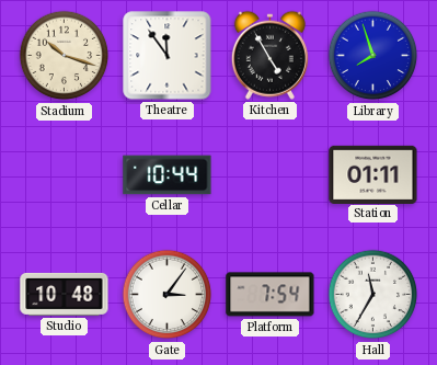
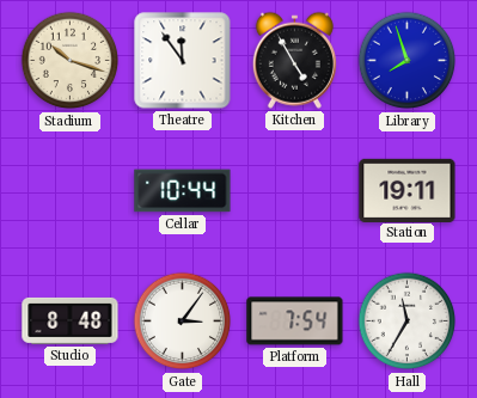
Station: 01:11 -> 19:11 (408, 190)
Studio: 10:48 -> 8:48 (71, 320)
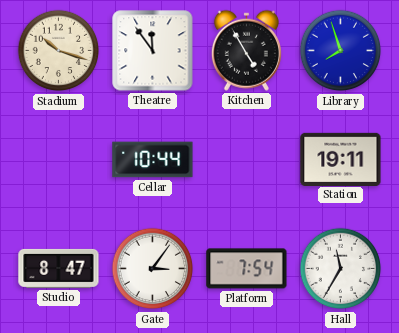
Studio: 8:48 -> 8:47 (59, 268)
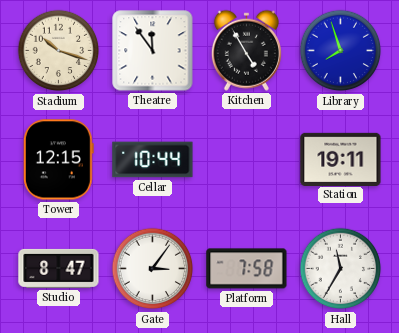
Tower: none -> 12:15 (58, 160)
Platform: 7:54 -> 7:58 (247, 269)
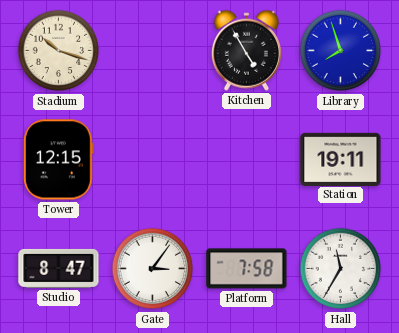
Theatre: 11:54 -> none (153, 51)
Cellar: 10:44 -> none (153, 160)
